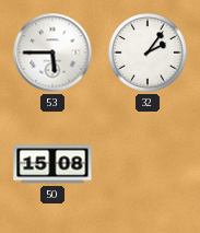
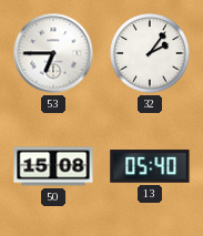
53: 5:45 -> 6:45 (53, 53)
13: none -> 05:40 (150, 166)
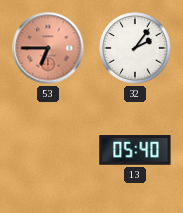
53 dial: white -> salmon (48, 48)
50: 15:08 -> none (53, 166)
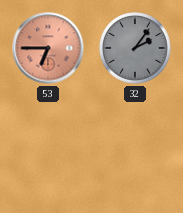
32 dial: white -> grey (135, 48)
13: 05:40 -> none (135, 150)
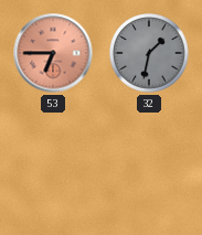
32: 2:06 -> 1:32 (149, 53)
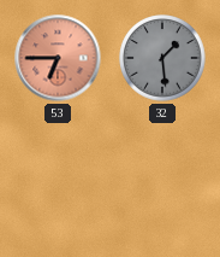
32: 1:32 -> 1:29 (162, 58)
